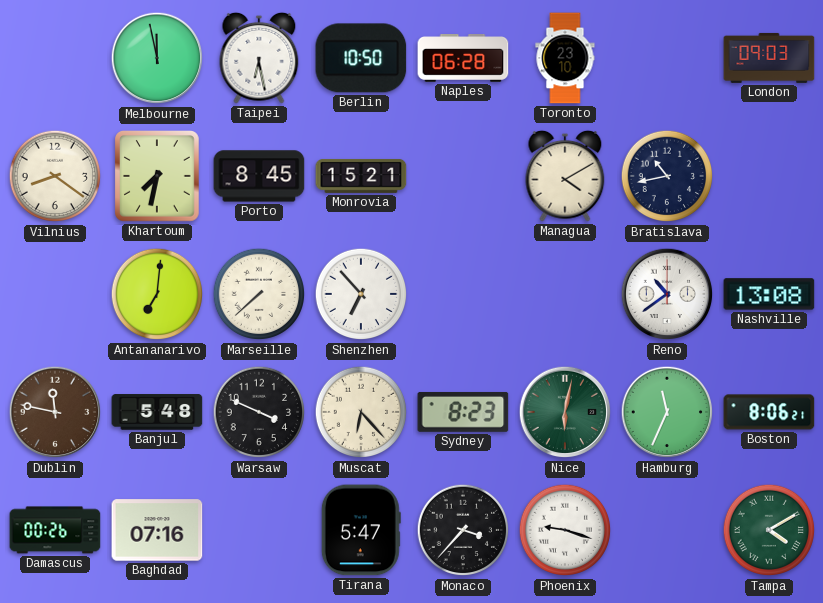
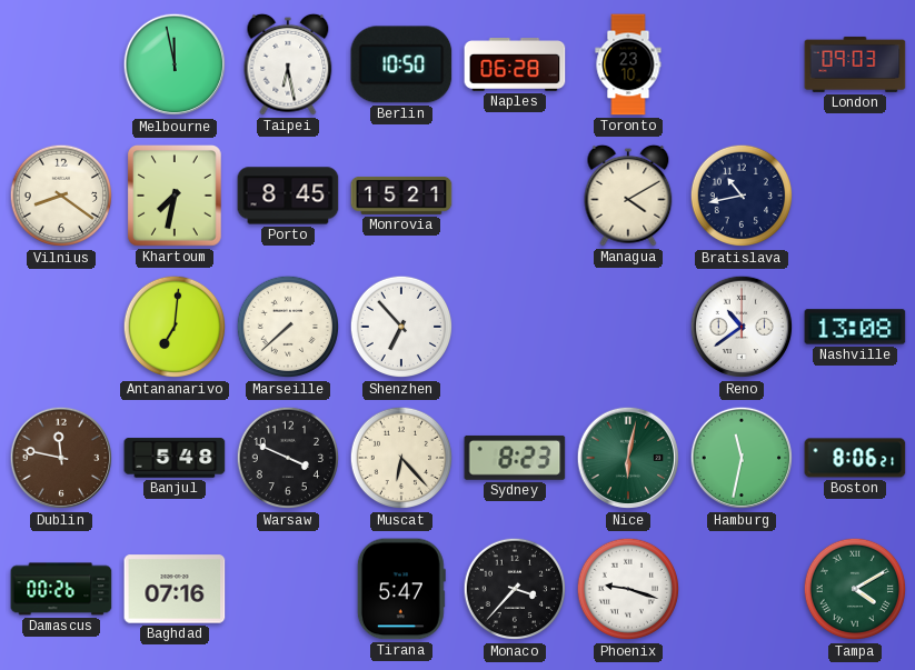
Hamburg: 11:34 -> 11:32 (742, 458)
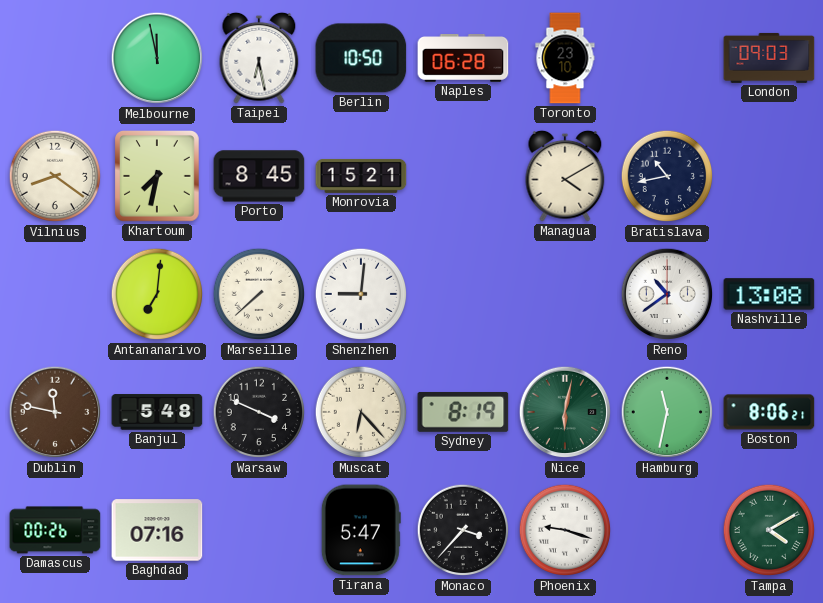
Shenzhen: 6:53 -> 9:01 (361, 294)
Sydney: 8:23 -> 8:19 (463, 412)
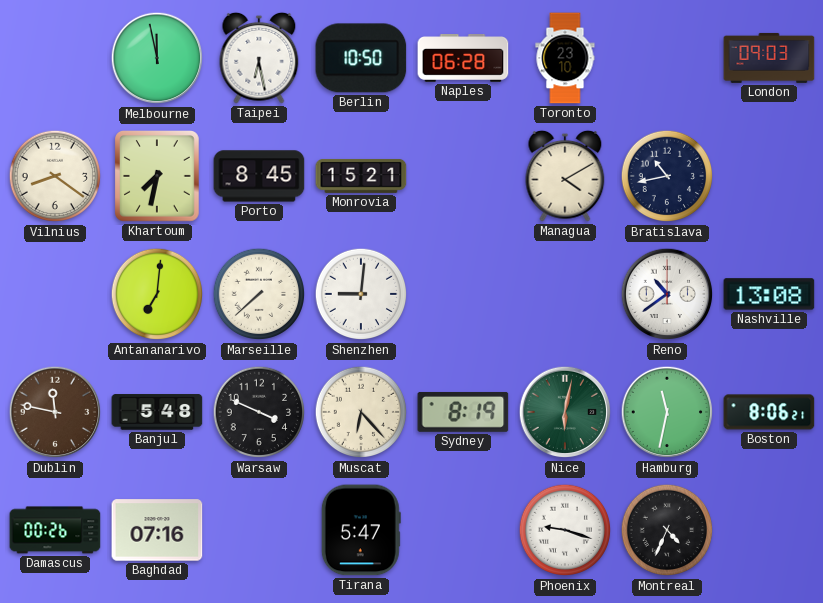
Monaco: 3:37 -> none (463, 530)
Montreal: none -> 4:34 (667, 530)
Tampa: 4:10 -> none (769, 530)
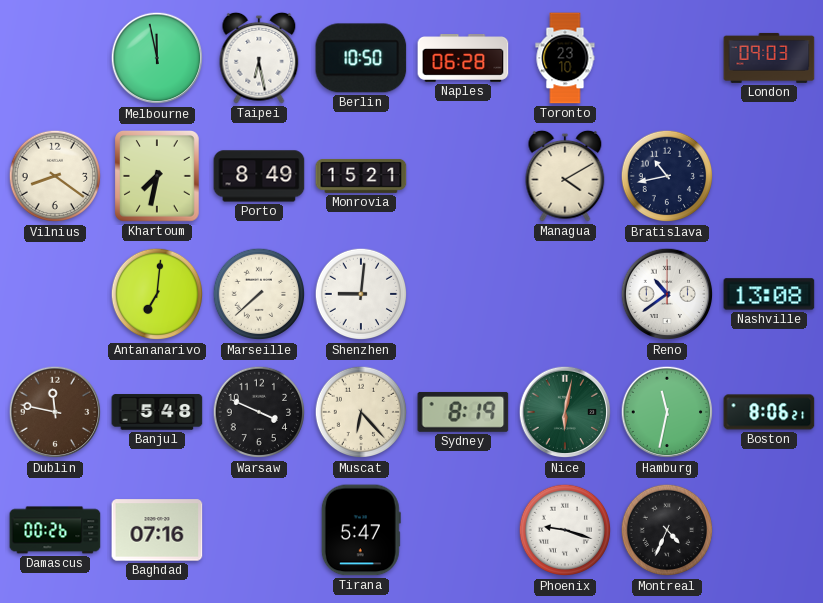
Porto: 8:45 -> 8:49 (259, 176)
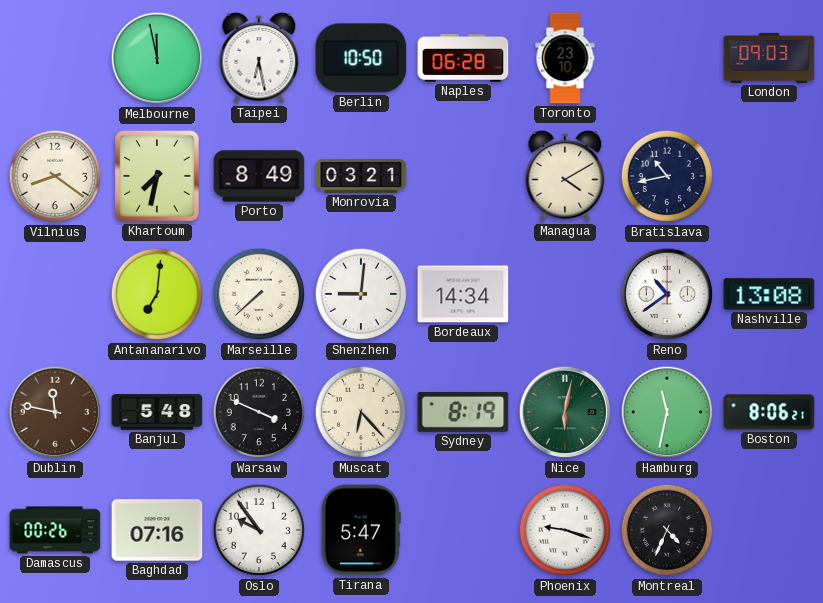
Monrovia: 15:21 -> 03:21 (361, 176)
Bordeaux: none -> 14:34 (463, 294)
Oslo: none -> 9:54 (259, 530)
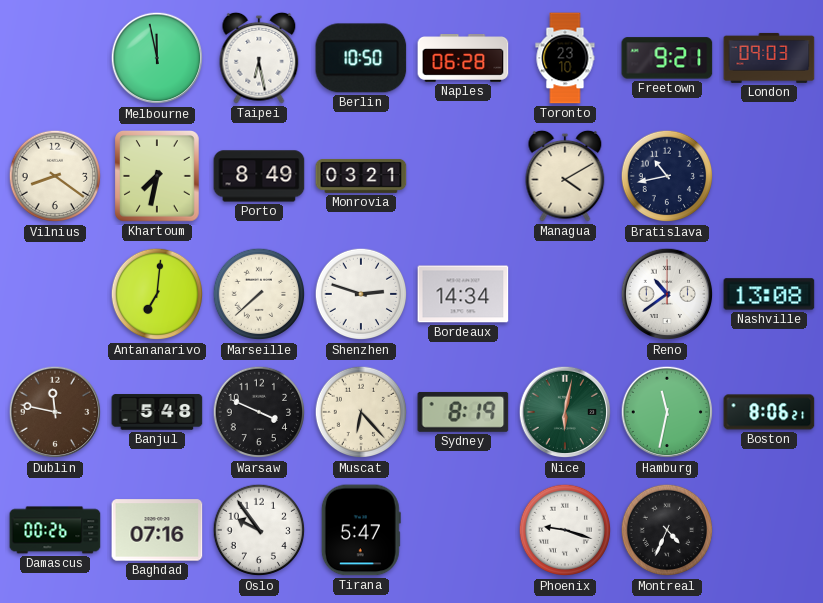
Freetown: none -> 9:21 (667, 58)
Shenzhen: 9:01 -> 2:48 (361, 294)
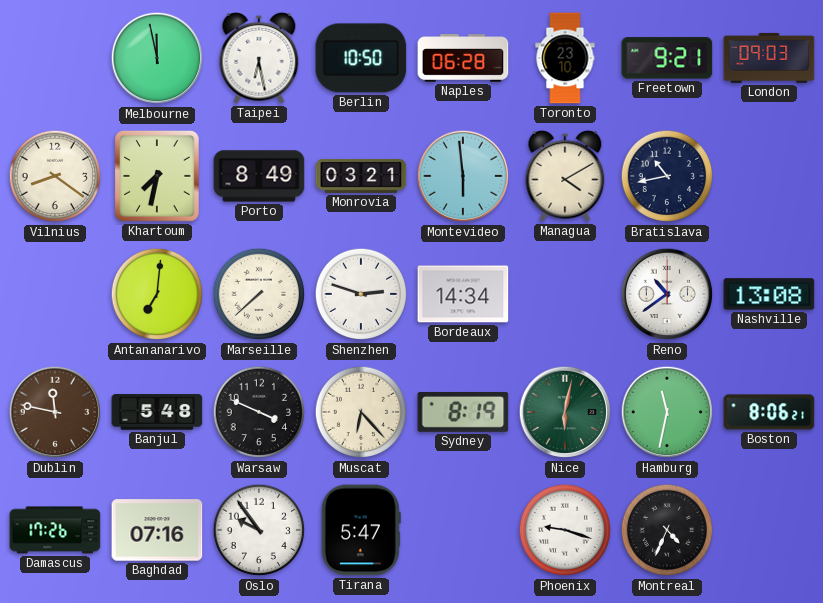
Montevideo: none -> 5:59 (463, 176)
Damascus: 00:26 -> 17:26 (55, 530)
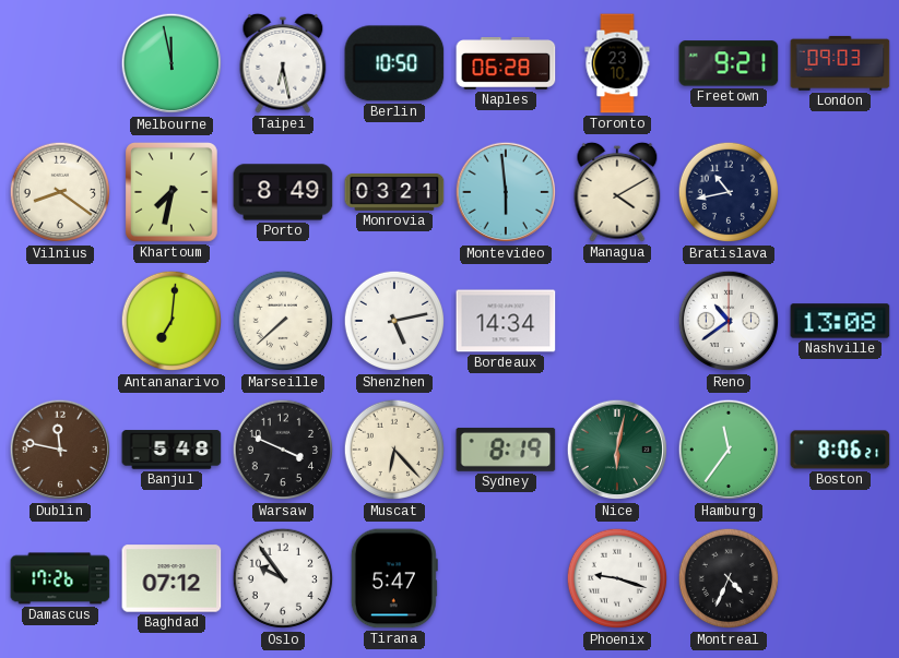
Shenzhen: 2:48 -> 5:13 (394, 321)
Hamburg: 11:32 -> 11:36 (729, 450)
Baghdad: 07:16 -> 07:12 (171, 578)
